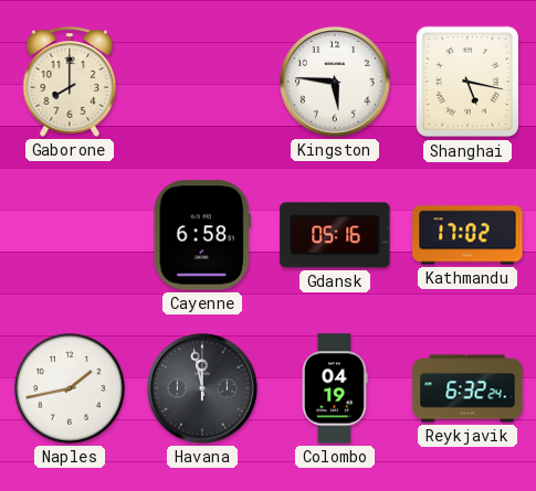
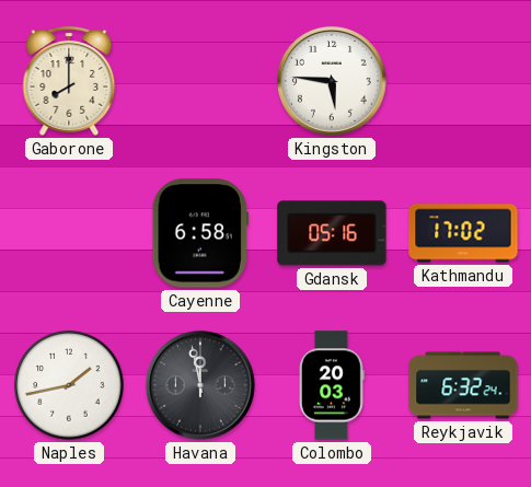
Shanghai: 5:17 -> none (467, 82)
Colombo: 04:19 -> 20:03 (333, 385)
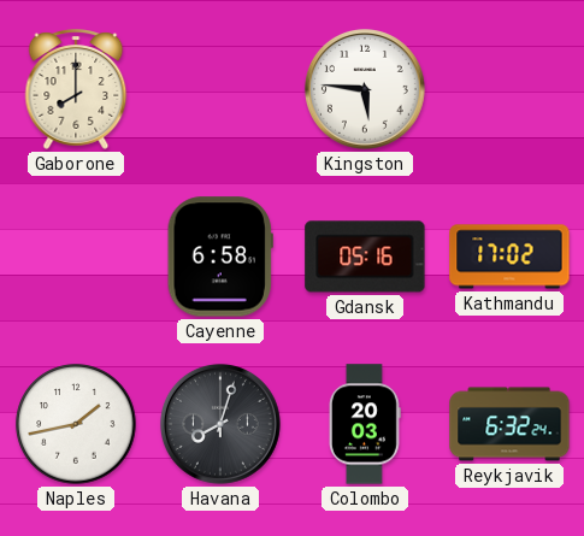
Havana: 11:58 -> 8:03 (220, 424)
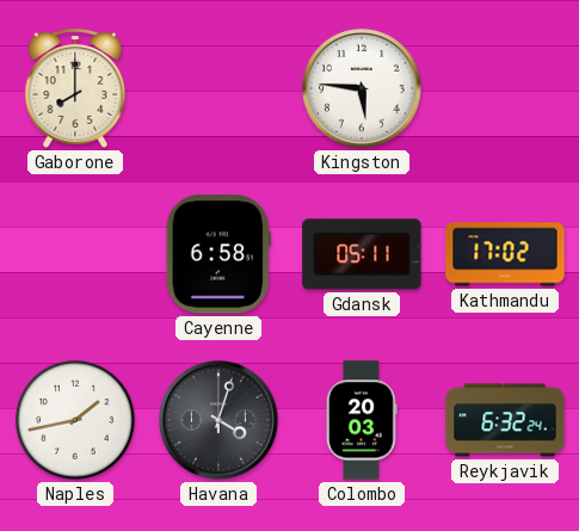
Gdansk: 05:16 -> 05:11 (362, 254)
Havana: 8:03 -> 4:03 (218, 420)
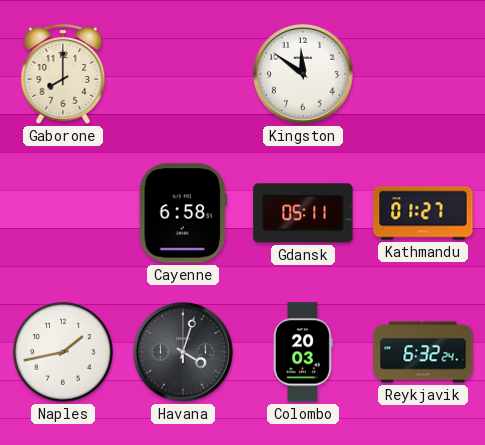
Kingston: 5:46 -> 11:51 (303, 74)
Kathmandu: 17:02 -> 01:27 (423, 213)
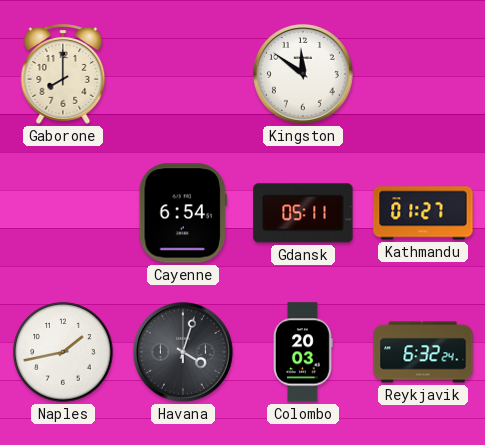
Cayenne: 6:58 -> 6:54 (183, 213)
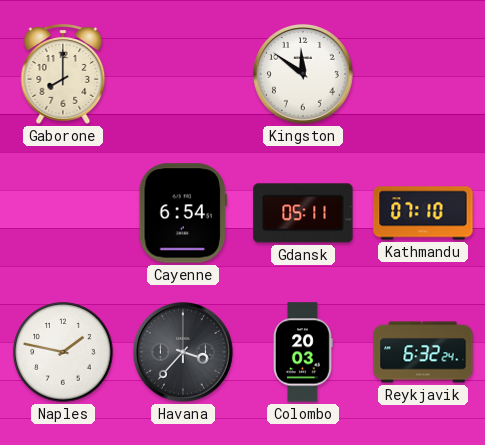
Kathmandu: 01:27 -> 07:10 (423, 213)
Naples: 1:43 -> 1:47 (63, 352)
Havana: 4:03 -> 3:37 (183, 352)
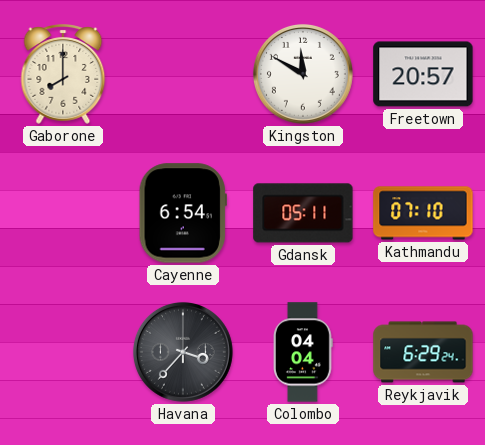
Kingston: 11:51 -> 11:50 (303, 74)
Freetown: none -> 20:57 (423, 74)
Naples: 1:47 -> none (63, 352)
Colombo: 20:03 -> 04:04 (304, 352)
Reykjavik: 6:32 -> 6:29 (423, 352)
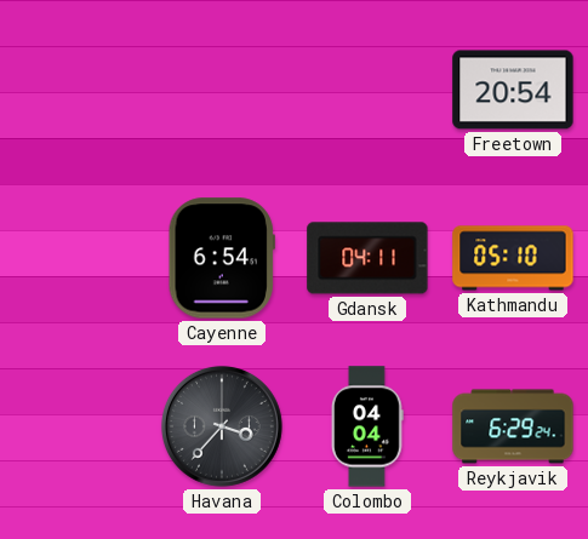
Gaborone: 8:00 -> none (63, 74)
Kingston: 11:50 -> none (303, 74)
Freetown: 20:57 -> 20:54 (513, 90)
Gdansk: 05:11 -> 04:11 (367, 258)
Kathmandu: 07:10 -> 05:10 (513, 258)
